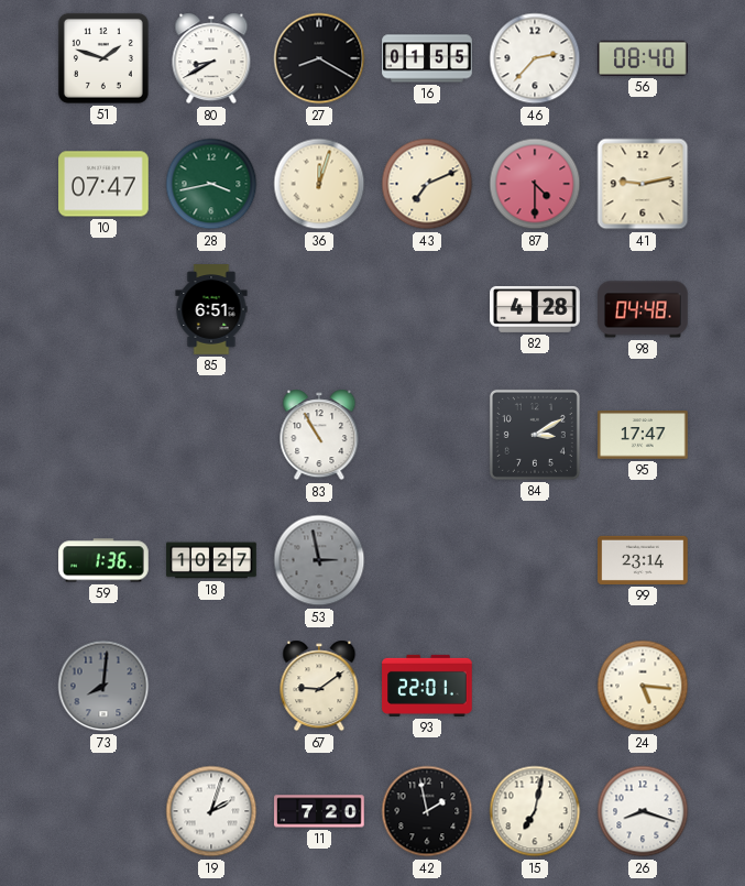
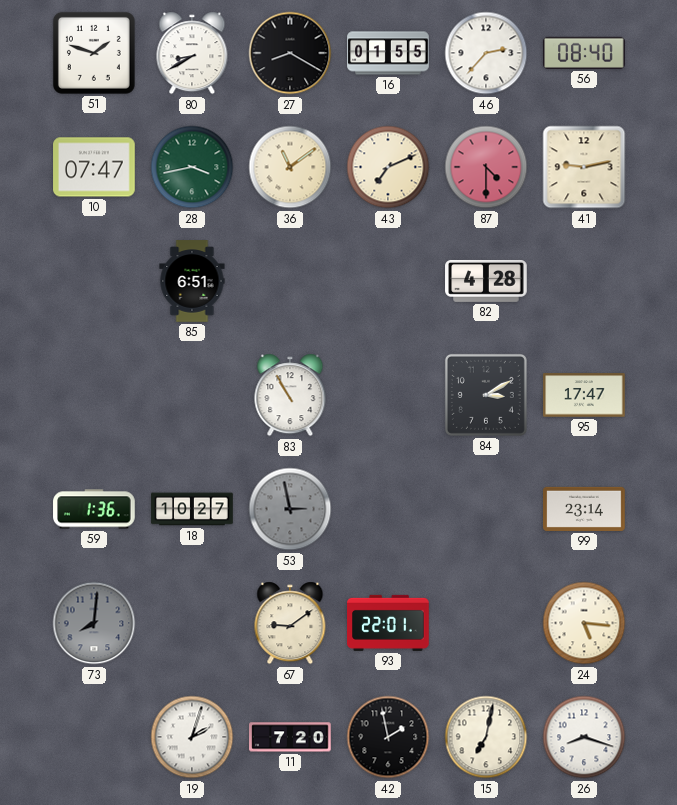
36: 12:03 -> 11:09 (290, 167)
98: 04:48 -> none (643, 309)
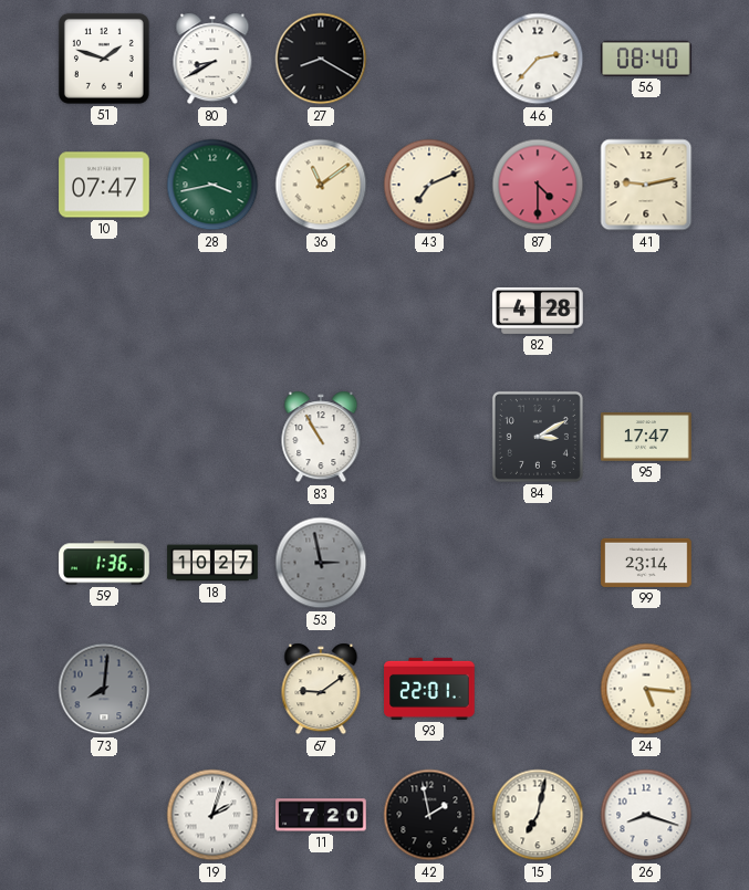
16: 01:55 -> none (388, 53)
85: 6:51 -> none (192, 281)
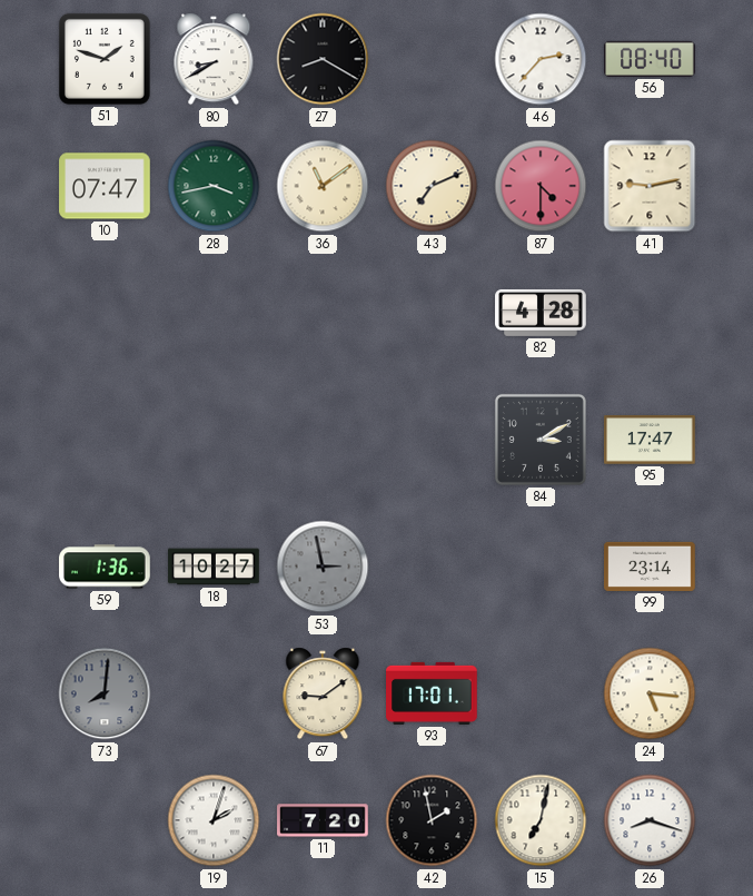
83: 10:55 -> none (321, 437)
93: 22:01 -> 17:01 (432, 693)
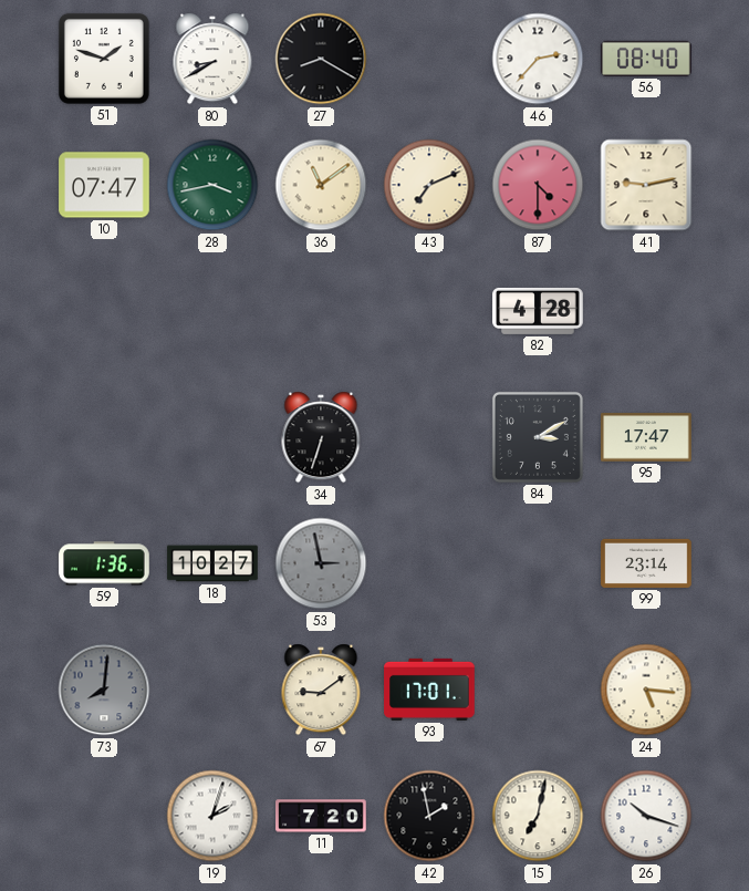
34: none -> 6:33 (321, 437)
26: 8:18 -> 10:18 (646, 816)
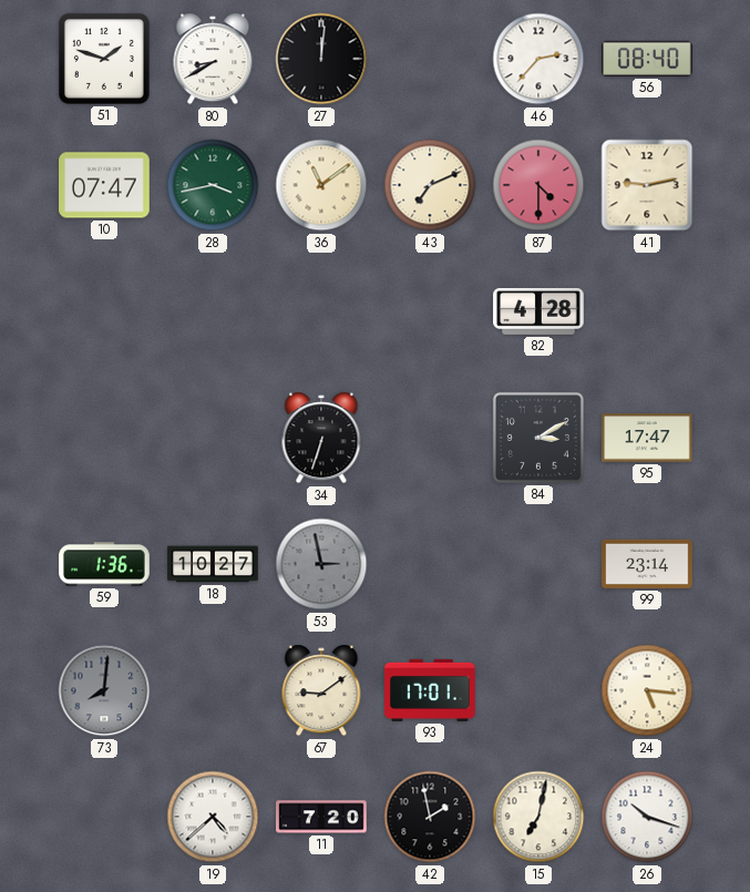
27: 8:20 -> 12:01 (321, 59)
19: 2:03 -> 4:38 (213, 817)
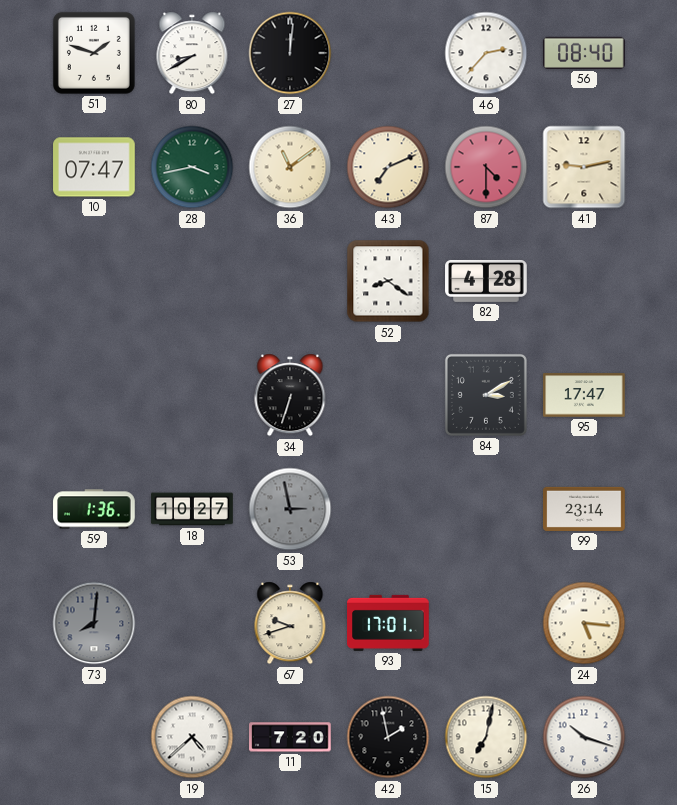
52: none -> 8:21 (388, 281)
67: 9:09 -> 9:42 (290, 623)
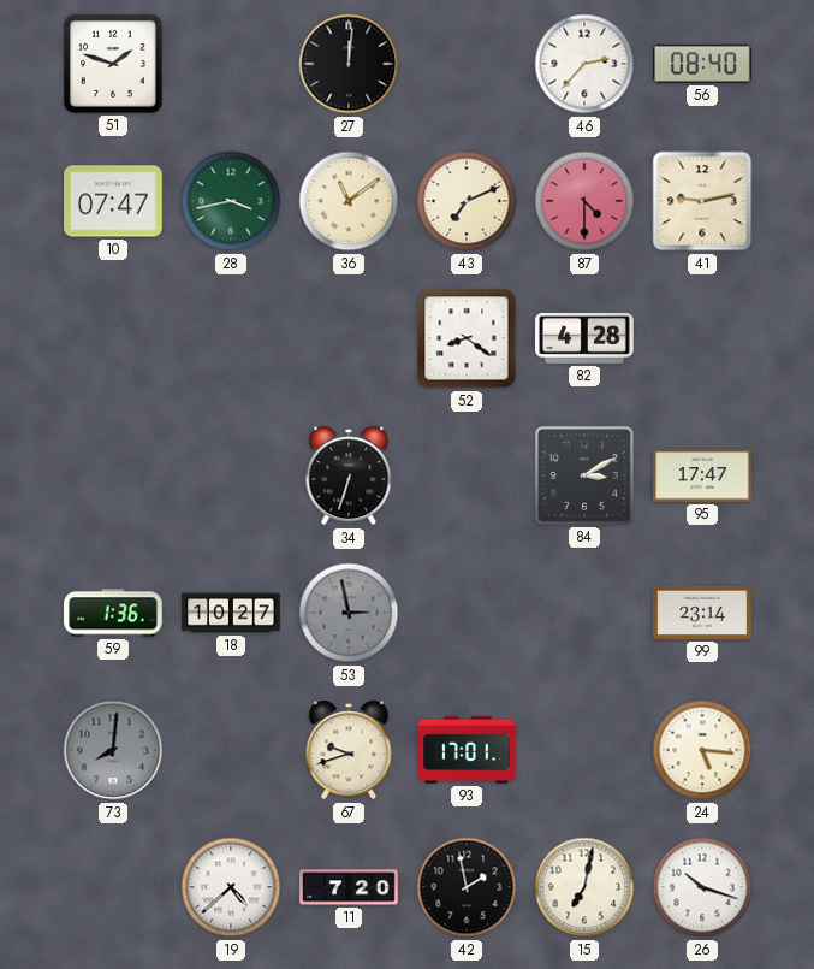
80: 8:40 -> none (192, 53)
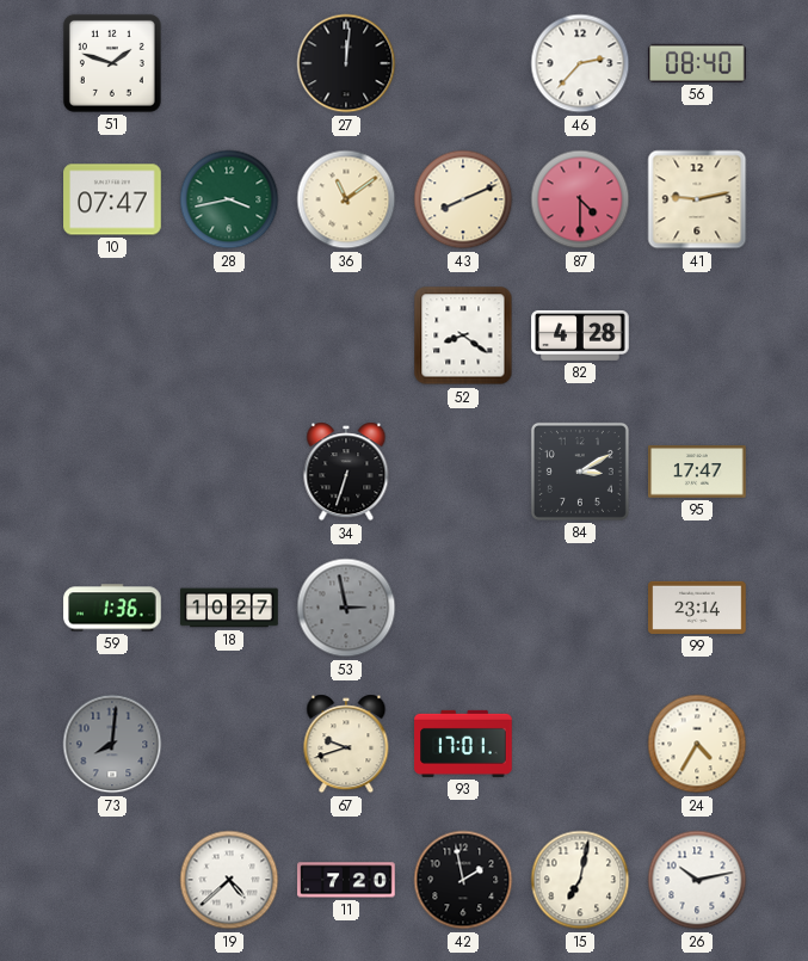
43: 7:11 -> 8:11 (463, 199)
24: 5:16 -> 4:35 (697, 744)
26: 10:18 -> 10:13 (697, 880)
